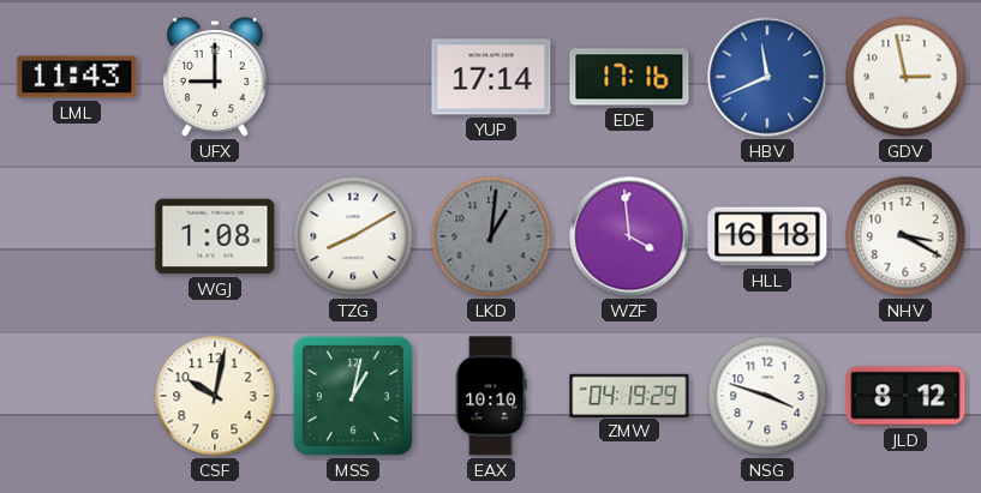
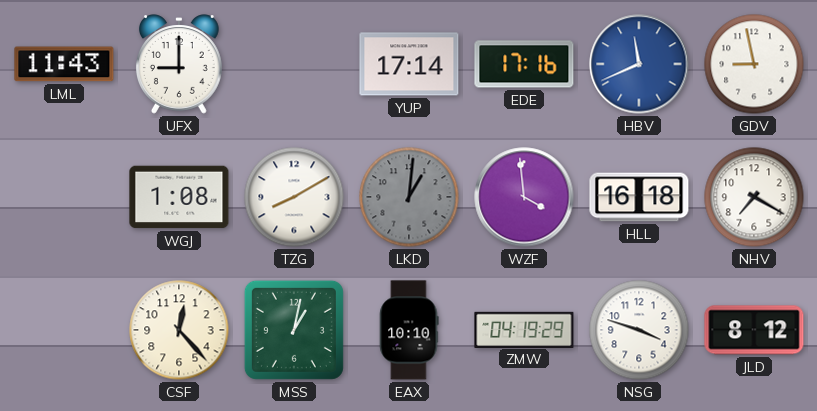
GDV: 2:58 -> 8:58 (754, 64)
NHV: 3:20 -> 7:20 (754, 197)
CSF: 10:02 -> 12:23 (179, 330)
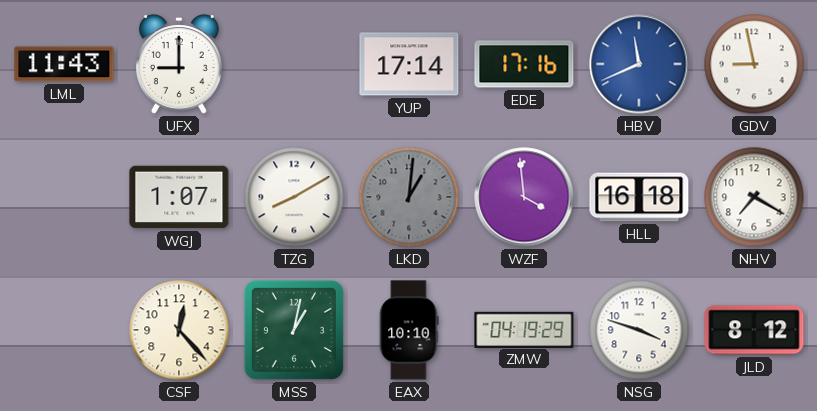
WGJ: 1:08 -> 1:07 (179, 197)
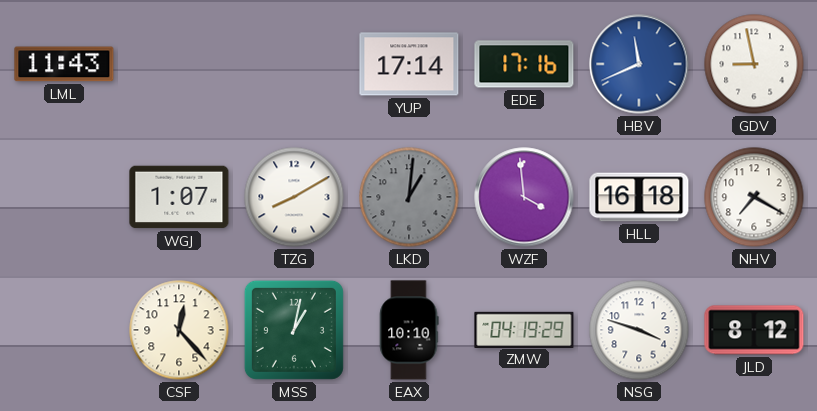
UFX: 9:00 -> none (179, 64)
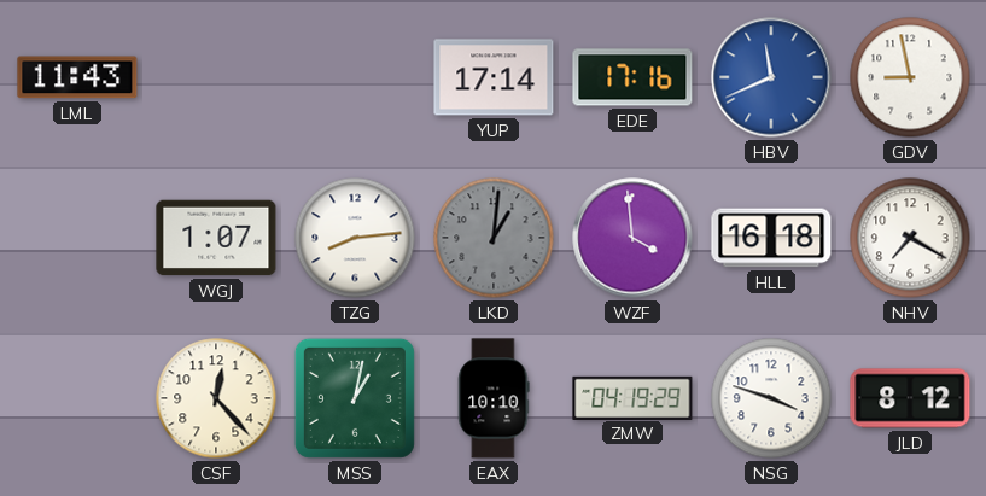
TZG: 8:10 -> 8:14 (355, 238)
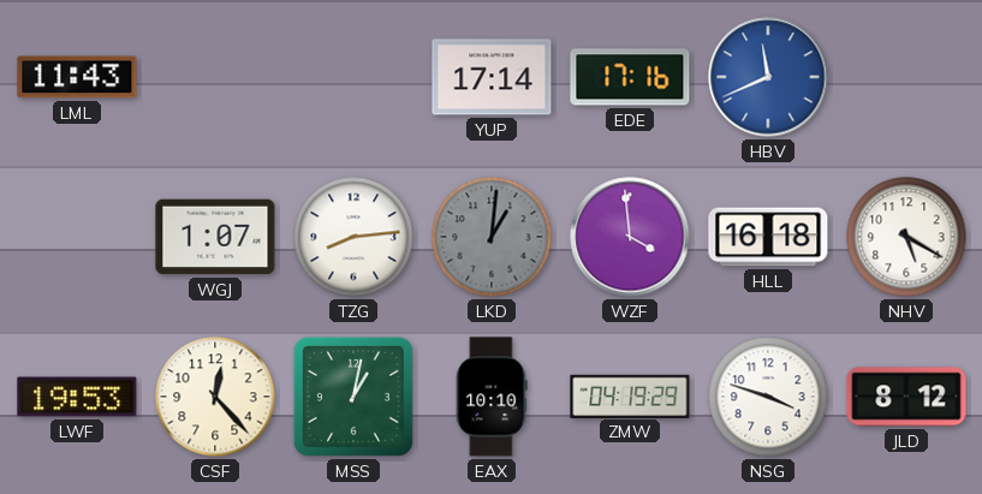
GDV: 8:58 -> none (910, 77)
NHV: 7:20 -> 5:20 (906, 237)
LWF: none -> 19:53 (77, 397)
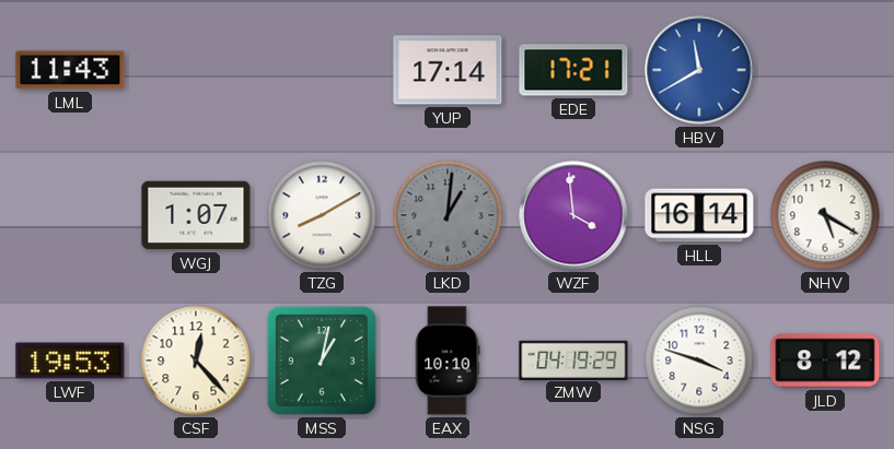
EDE: 17:16 -> 17:21 (573, 70)
HBV: 11:41 -> 11:40 (699, 70)
TZG: 8:14 -> 8:10 (322, 215)
HLL: 16:18 -> 16:14 (699, 215)
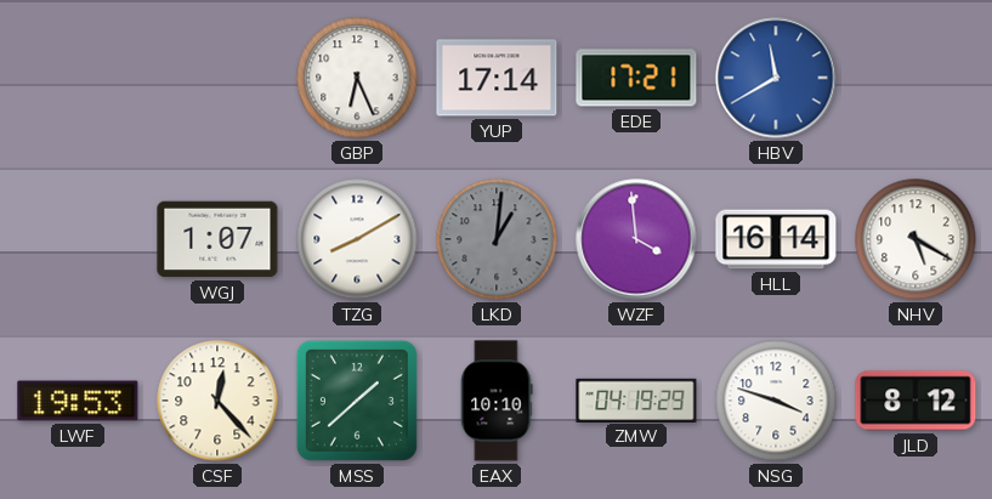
LML: 11:43 -> none (70, 70)
GBP: none -> 6:26 (357, 78)
MSS: 1:02 -> 1:38 (357, 401)
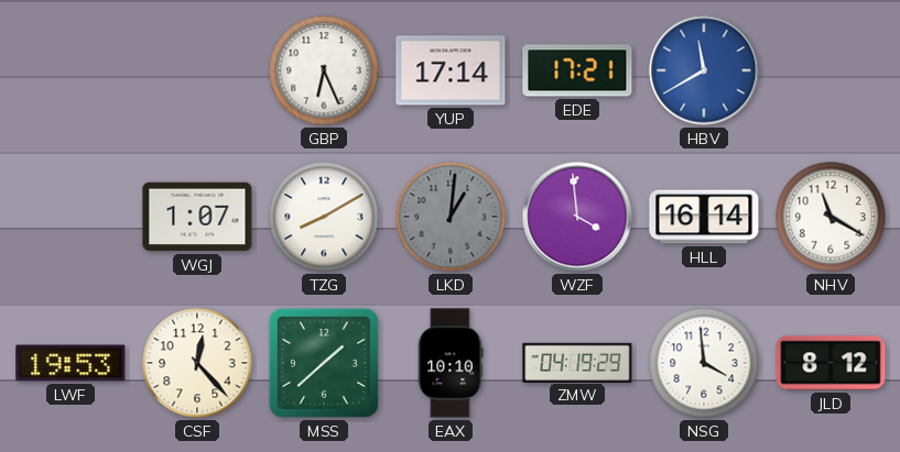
NHV: 5:20 -> 11:20 (831, 217)
NSG: 3:48 -> 3:59 (704, 363)
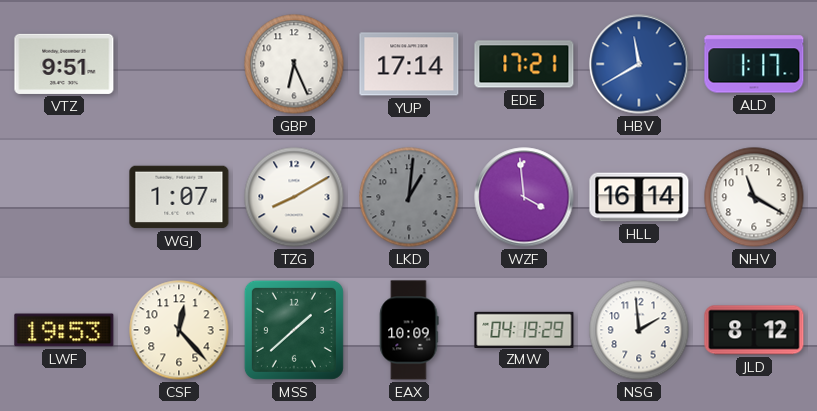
VTZ: none -> 9:51 (64, 64)
ALD: none -> 1:17 (754, 64)
EAX: 10:10 -> 10:09 (409, 330)
NSG: 3:59 -> 1:59 (639, 330)
